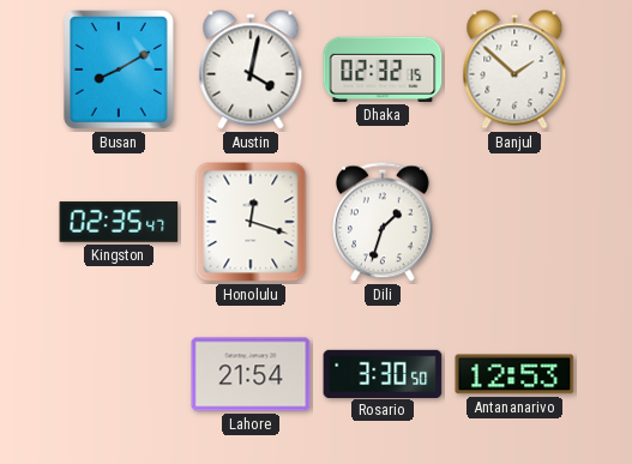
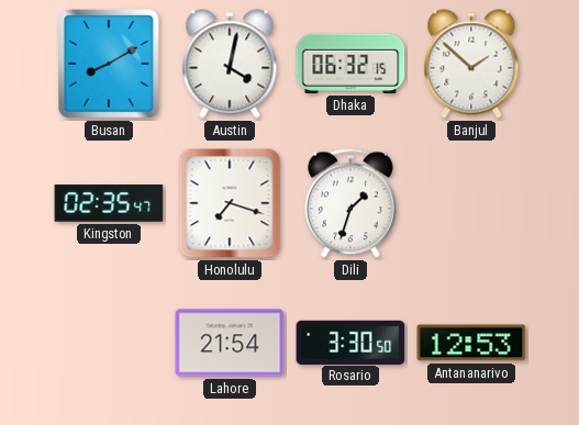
Dhaka: 02:32 -> 06:32 (350, 64)
Honolulu: 12:18 -> 7:18 (230, 203)
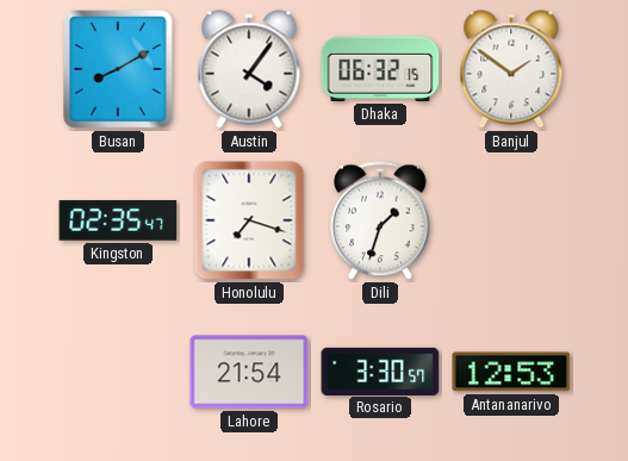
Austin: 4:02 -> 4:06 (249, 69)
Banjul: 1:52 -> 1:51 (511, 69)
Rosario: 3:30:50 -> 3:30:57 (380, 370)
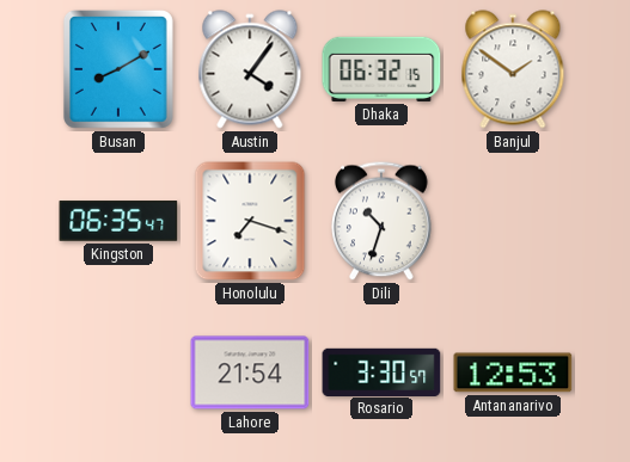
Kingston: 02:35 -> 06:35 (118, 221)
Dili: 1:33 -> 10:33 (383, 221)
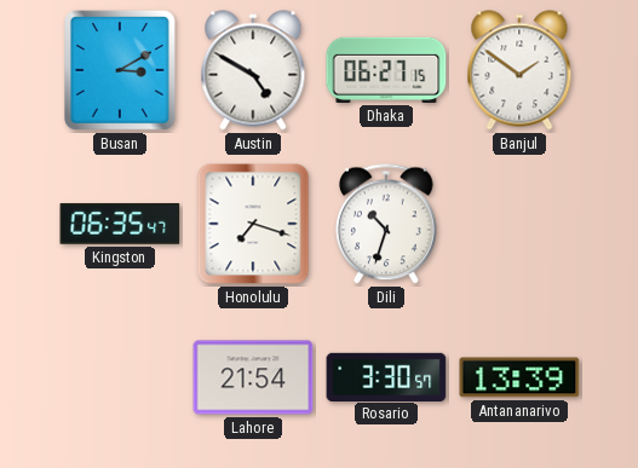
Busan: 8:10 -> 3:10 (120, 70)
Austin: 4:06 -> 4:50 (253, 70)
Dhaka: 06:32 -> 06:27 (386, 70)
Antananarivo: 12:53 -> 13:39 (519, 377)
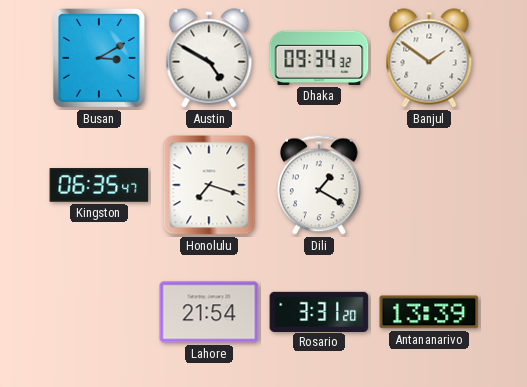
Dhaka: 06:27 -> 09:34 (319, 58)
Dili: 10:33 -> 1:20 (320, 185)
Rosario: 3:30 -> 3:31 (319, 311)
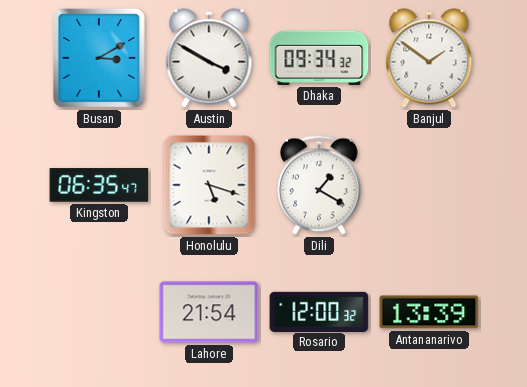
Austin: 4:50 -> 3:50 (209, 58)
Honolulu: 7:18 -> 5:18 (209, 185)
Rosario: 3:31 -> 12:00 (319, 311)
